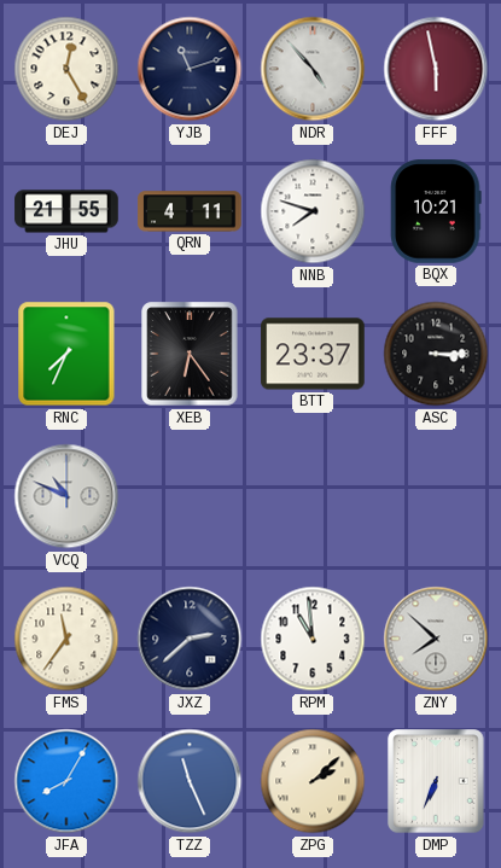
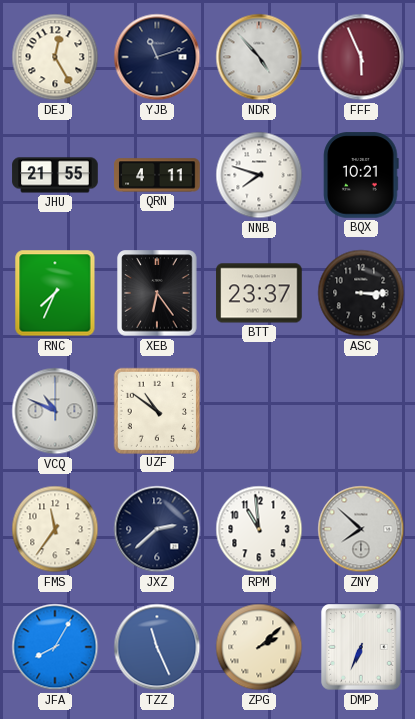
FFF: 5:58 -> 5:56 (361, 57)
UZF: none -> 10:51 (156, 410)
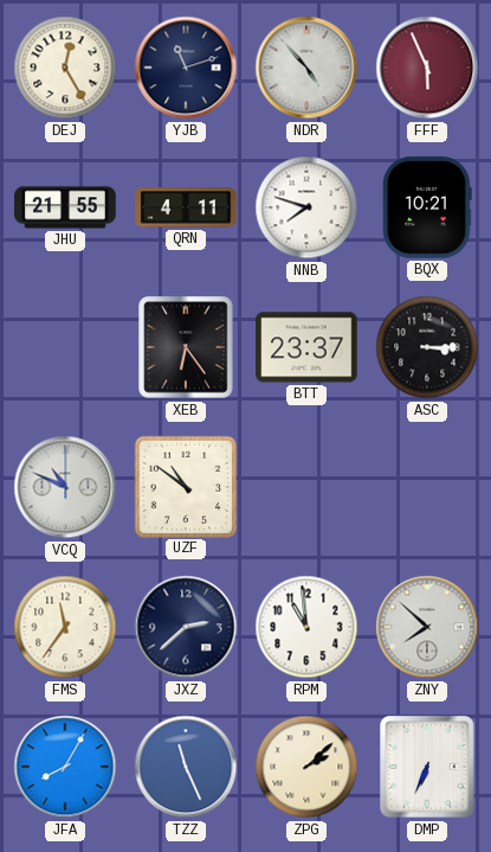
RNC: 7:34 -> none (55, 293)
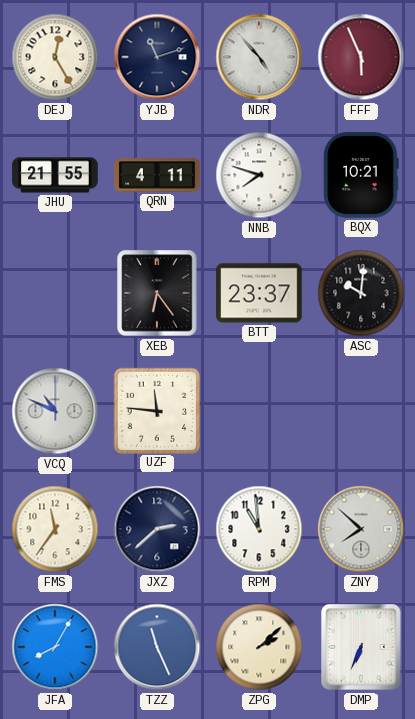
ASC: 3:15 -> 10:01 (361, 293)
UZF: 10:51 -> 11:46 (156, 410)
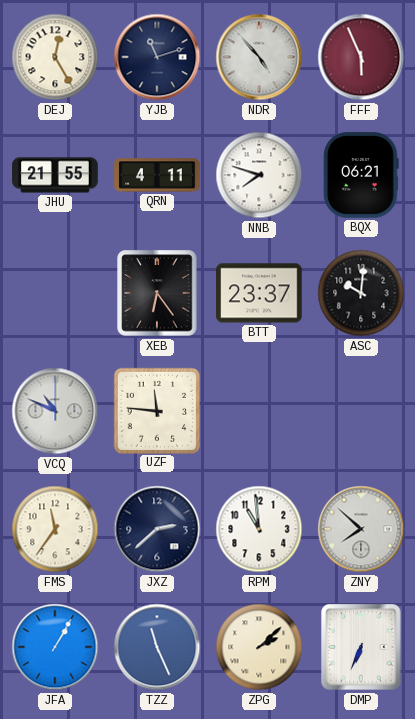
BQX: 10:21 -> 06:21 (361, 175)
JFA: 8:05 -> 1:05 (55, 647)
